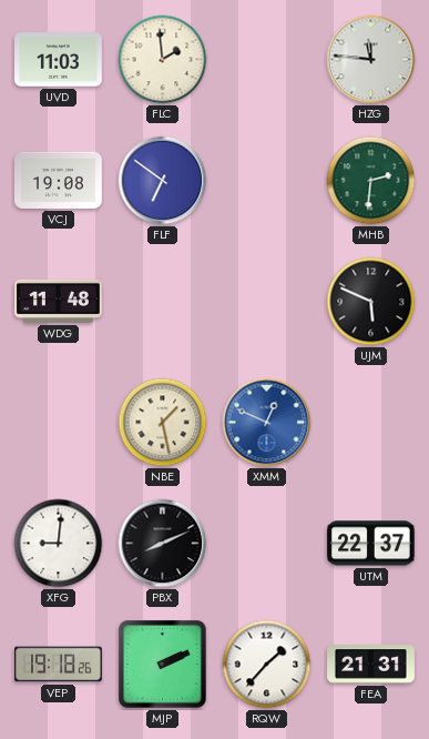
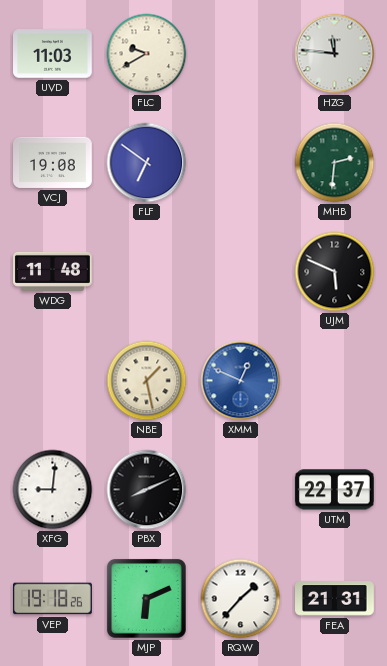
FLC: 1:59 -> 9:40 (147, 54)
MJP: 2:11 -> 6:11 (146, 598)
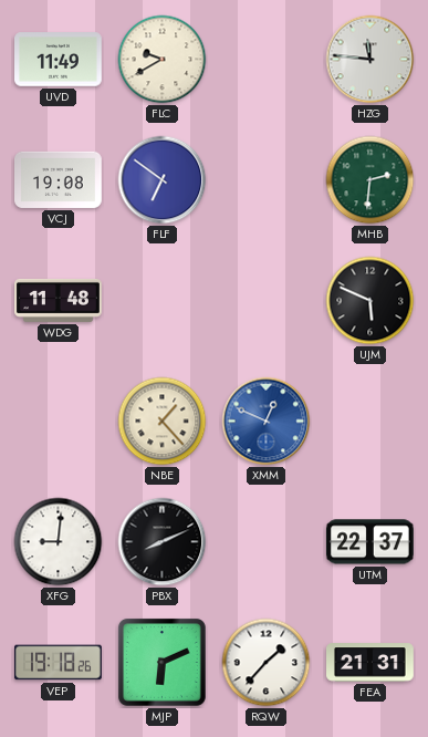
UVD: 11:03 -> 11:49 (59, 60)
NBE: 1:28 -> 1:23 (163, 422)
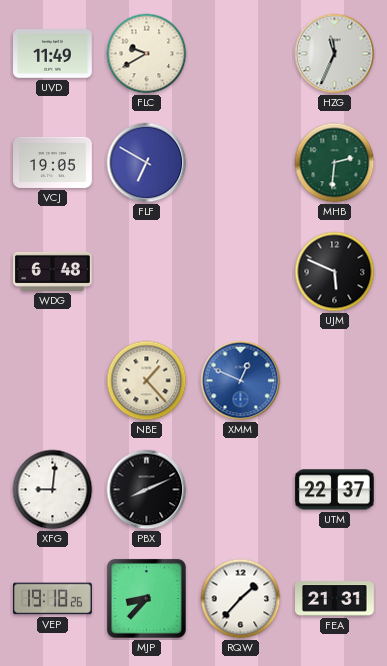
HZG: 11:46 -> 11:34 (335, 54)
VCJ: 19:08 -> 19:05 (53, 162)
FLF: 6:51 -> 6:50 (147, 163)
WDG: 11:48 -> 6:48 (53, 271)
MJP: 6:11 -> 8:37 (146, 598)
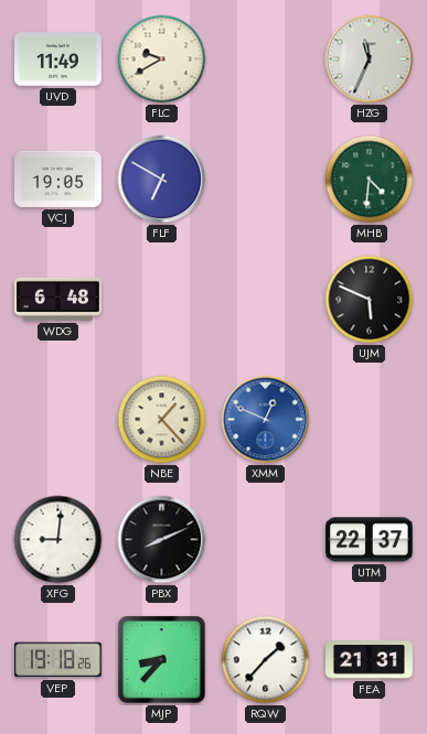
MHB: 2:31 -> 4:31 (370, 180)
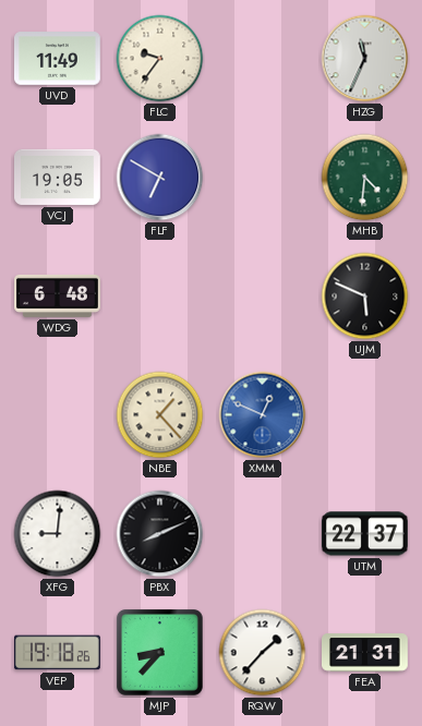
FLC: 9:40 -> 9:36 (160, 59)
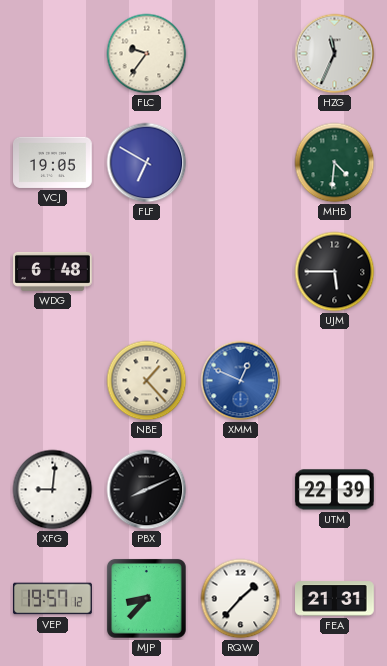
UVD: 11:49 -> none (58, 59)
UJM: 5:49 -> 5:45 (335, 272)
UTM: 22:37 -> 22:39 (334, 490)
VEP: 19:18 -> 19:57 (53, 599)
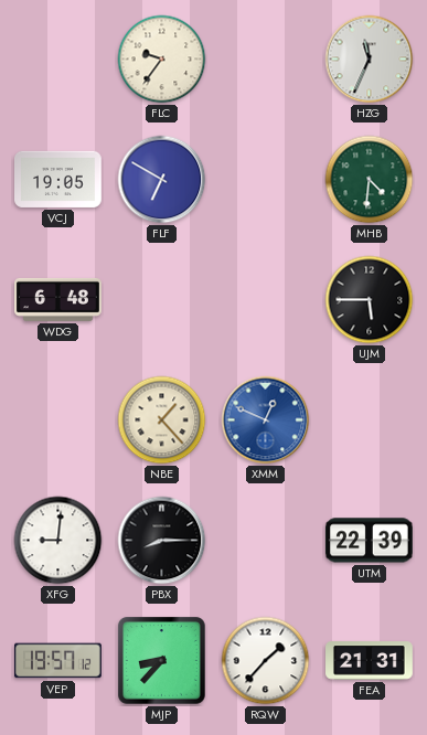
PBX: 8:11 -> 8:15 (162, 541)
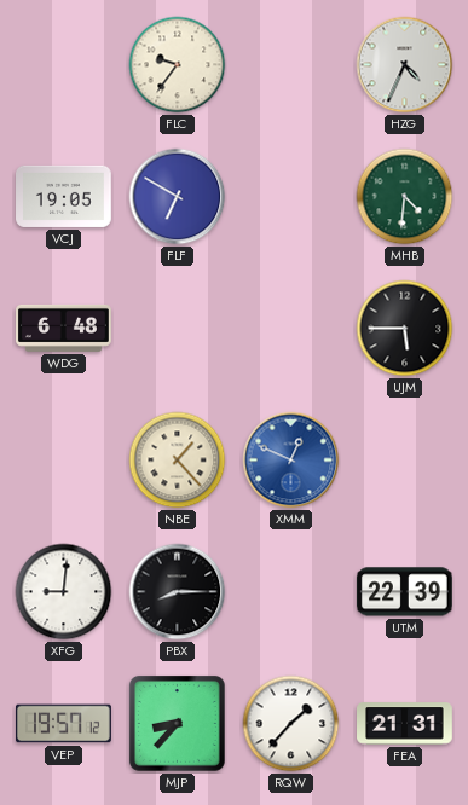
HZG: 11:34 -> 4:34 (405, 65)
